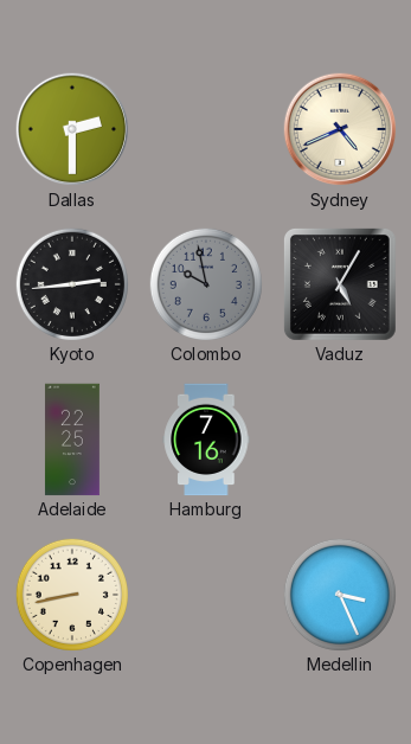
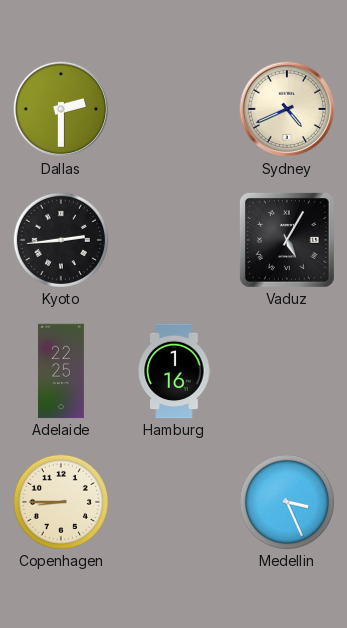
Colombo: 9:58 -> none (206, 284)
Hamburg: 7:16 -> 1:16 (174, 371)
Copenhagen: 8:43 -> 8:45 (61, 502)
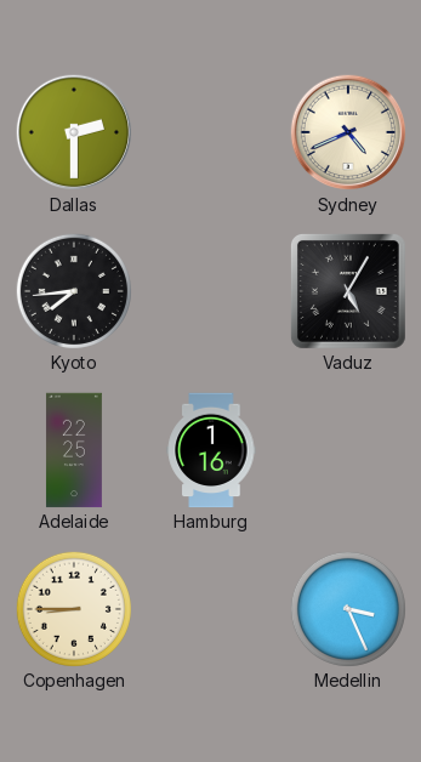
Kyoto: 2:44 -> 7:44 (74, 291)
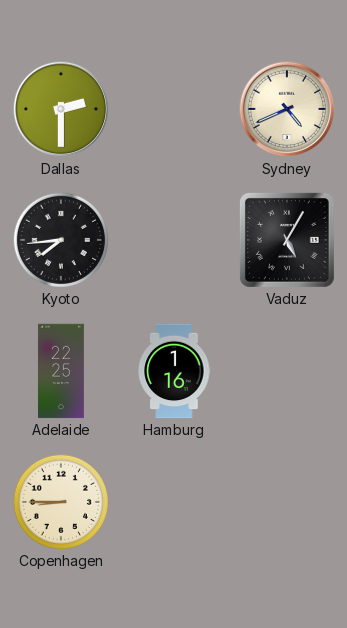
Medellin: 3:26 -> none (348, 609)
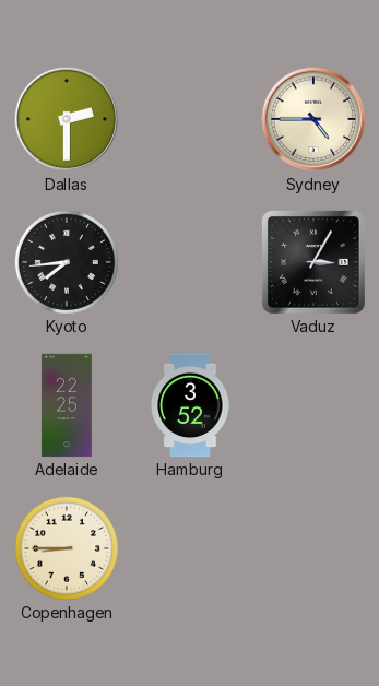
Sydney: 4:41 -> 4:45 (313, 119)
Vaduz: 5:05 -> 3:05 (313, 262)
Hamburg: 1:16 -> 3:52 (190, 405)
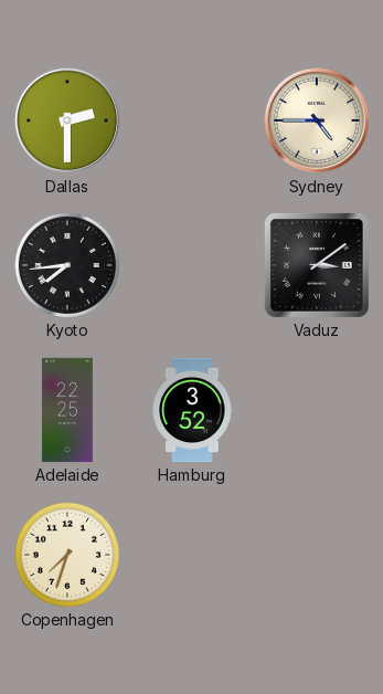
Vaduz: 3:05 -> 3:09 (317, 265)
Copenhagen: 8:45 -> 7:33 (67, 555)
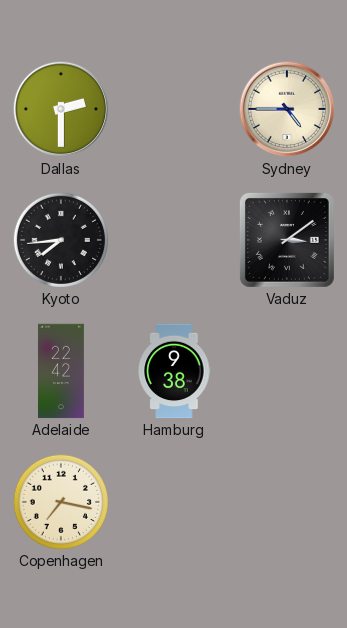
Adelaide: 22:25 -> 22:42 (61, 371)
Hamburg: 3:52 -> 9:38 (174, 371)
Copenhagen: 7:33 -> 7:17 (61, 502)
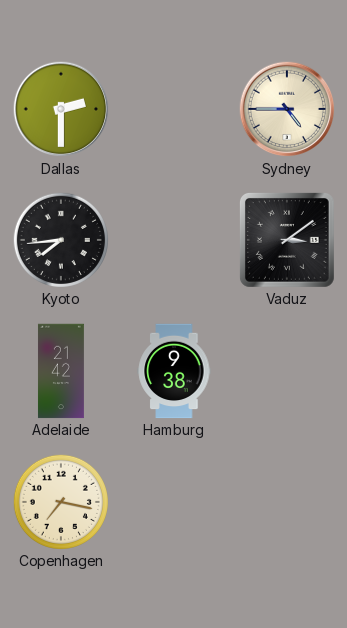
Adelaide: 22:42 -> 21:42 (61, 371)
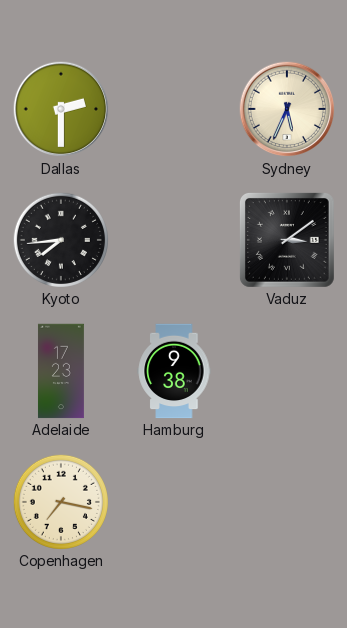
Sydney: 4:45 -> 5:34 (287, 109)
Adelaide: 21:42 -> 17:23 (61, 371)
